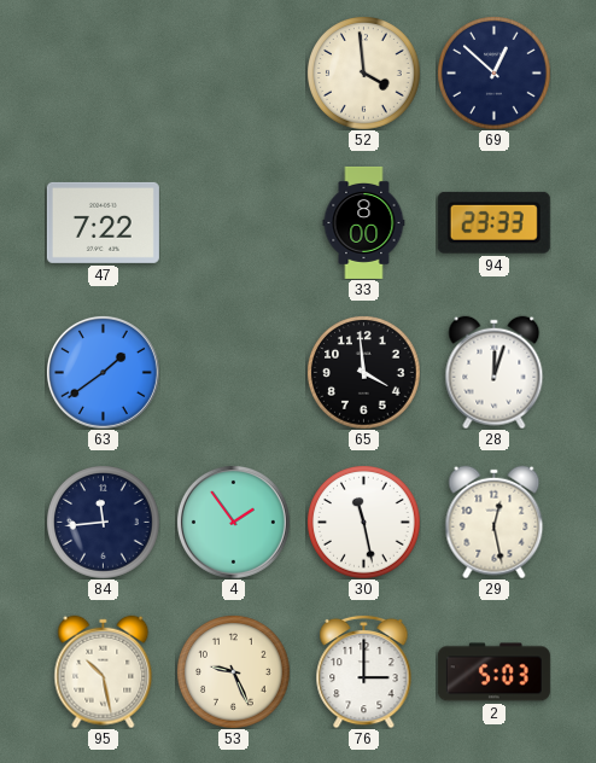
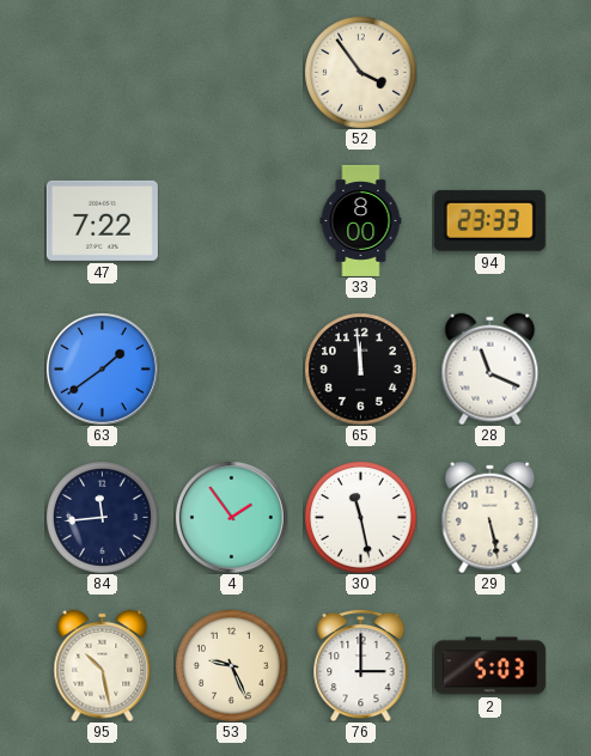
52: 3:59 -> 3:54 (361, 73)
69: 12:52 -> none (495, 74)
65: 3:59 -> 11:59 (361, 370)
28: 12:03 -> 11:19 (491, 368)
29: 12:28 -> 5:28 (491, 517)
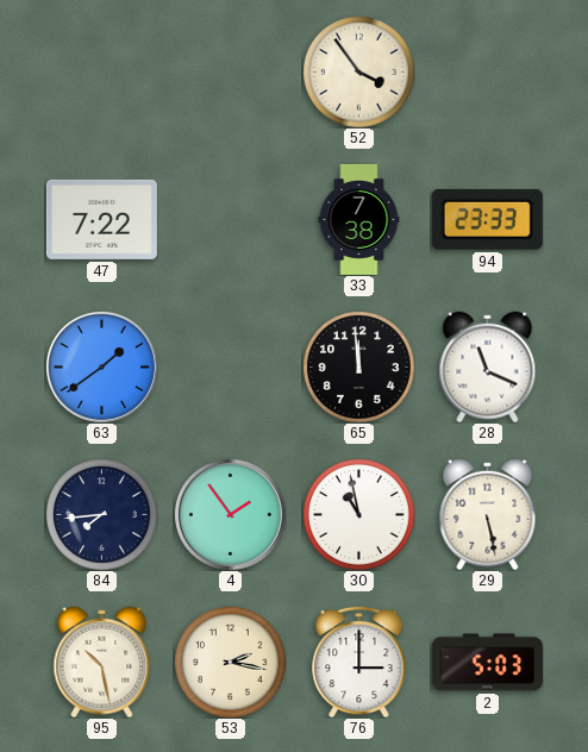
33: 8:00 -> 7:38 (359, 219)
84: 11:44 -> 7:44 (102, 515)
30: 11:28 -> 10:58 (359, 515)
53: 9:26 -> 2:17 (231, 663)
